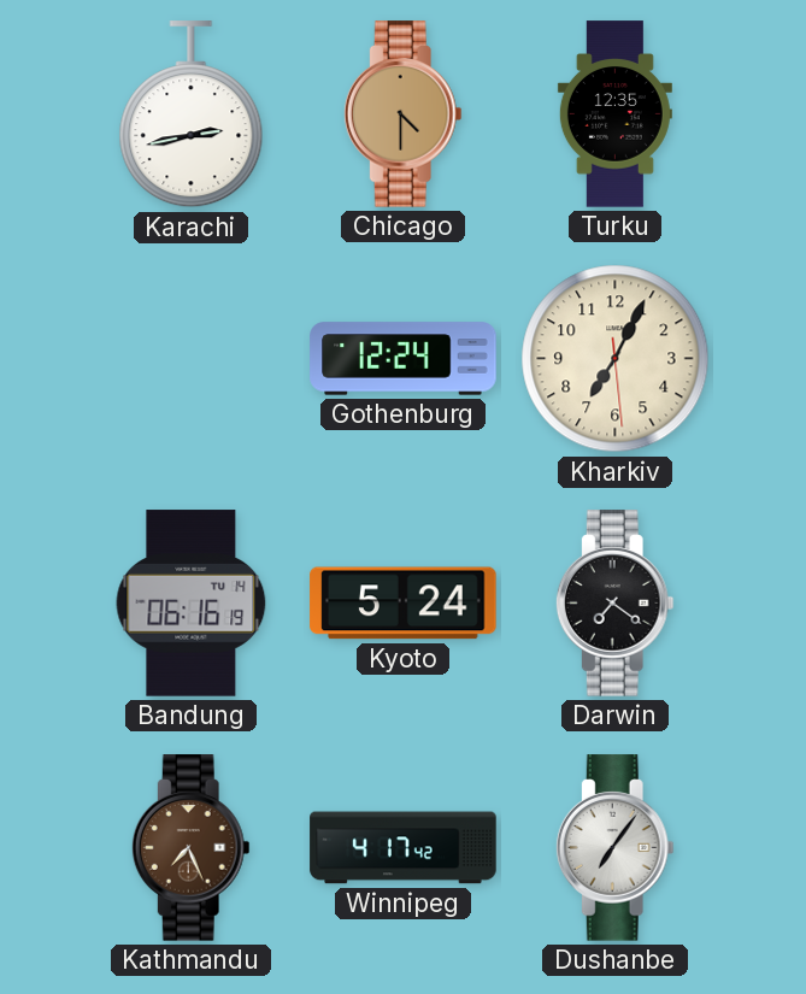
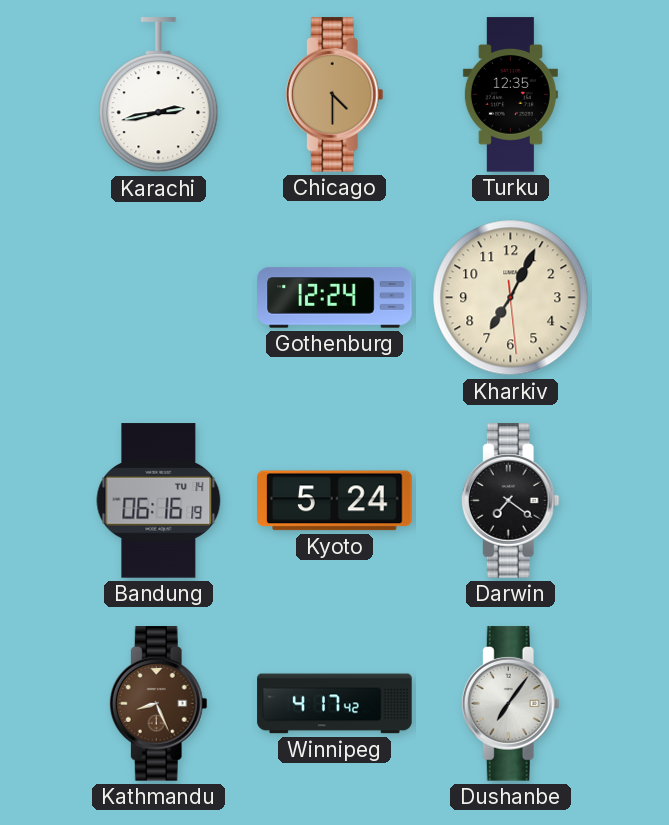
Kathmandu: 7:26 -> 8:26 (158, 704)
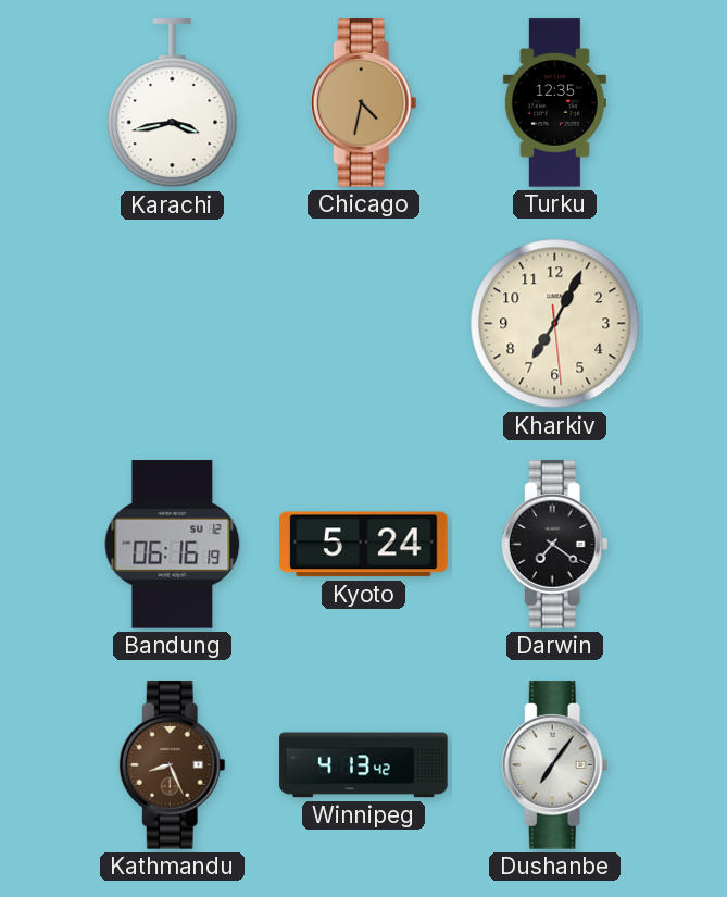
Karachi: 2:43 -> 3:43 (173, 103)
Chicago: 4:30 -> 4:32 (363, 103)
Gothenburg: 12:24 -> none (335, 298)
Bandung date: TU 14 -> SU 12 (173, 545)
Winnipeg: 4:17 -> 4:13 (364, 765)
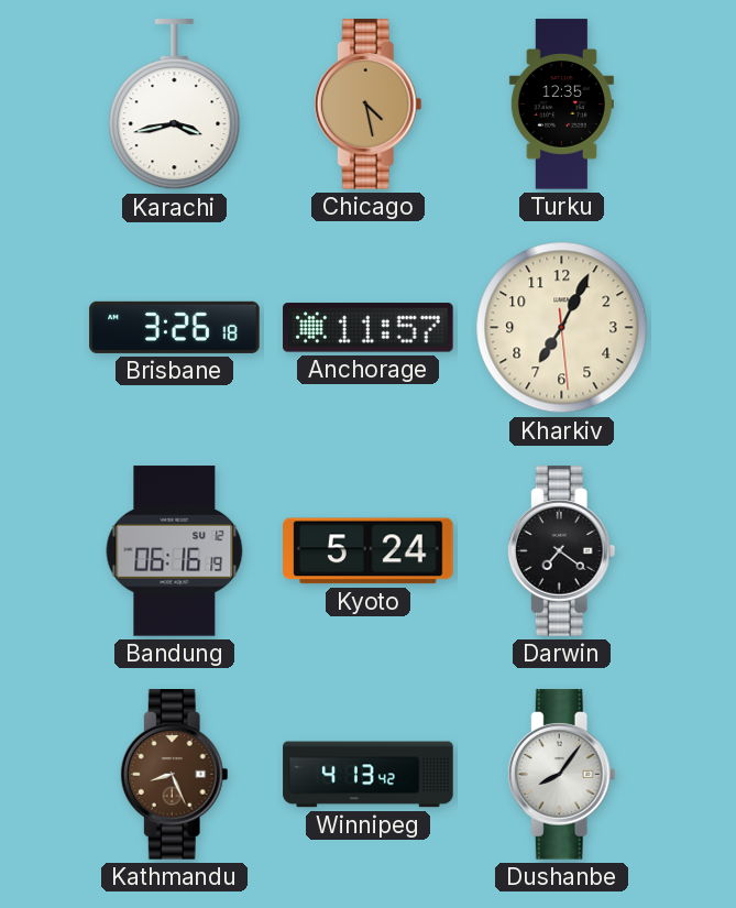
Chicago: 4:32 -> 4:28 (367, 105)
Brisbane: none -> 3:26 (175, 327)
Anchorage: none -> 11:57 (369, 328)
Dushanbe: 7:06 -> 8:06 (561, 775)
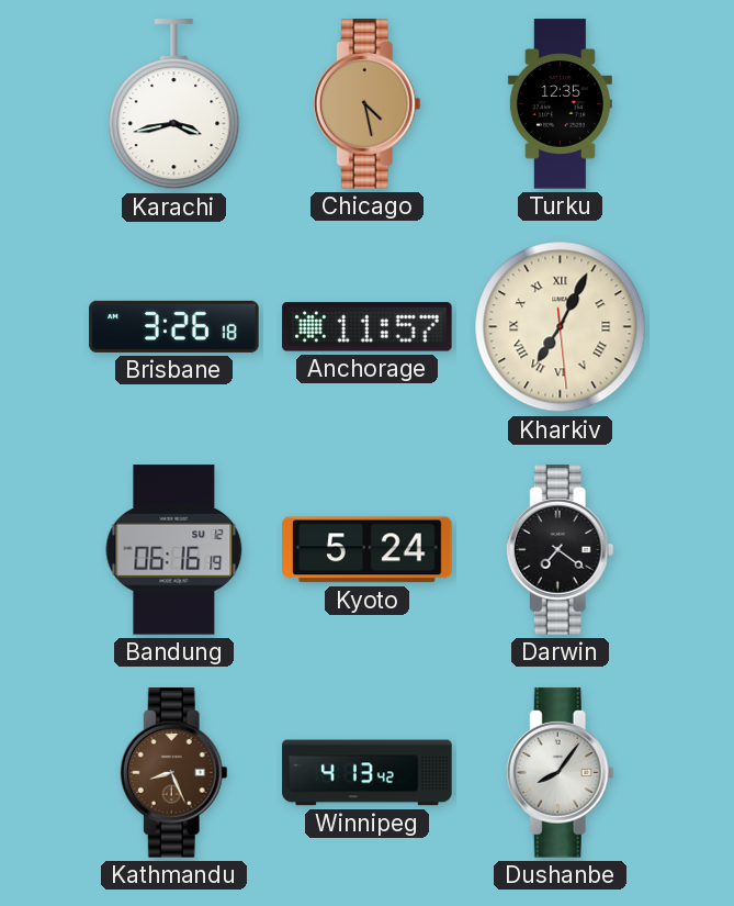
Kharkiv numerals: Arabic -> Roman (561, 327)
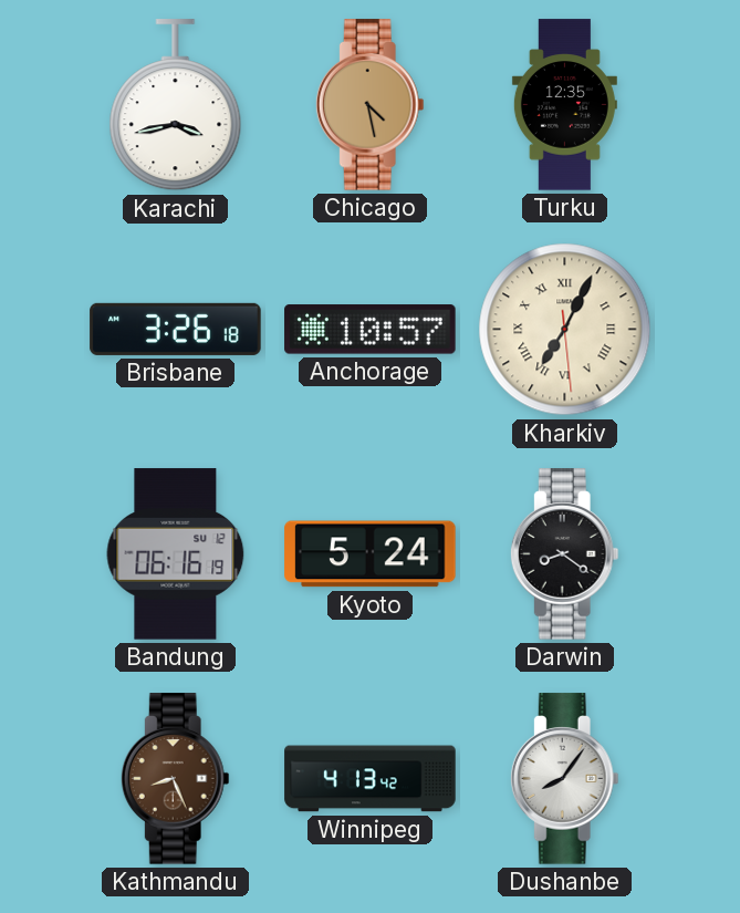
Anchorage: 11:57 -> 10:57 (371, 330)
Darwin: 7:21 -> 8:21 (564, 554)
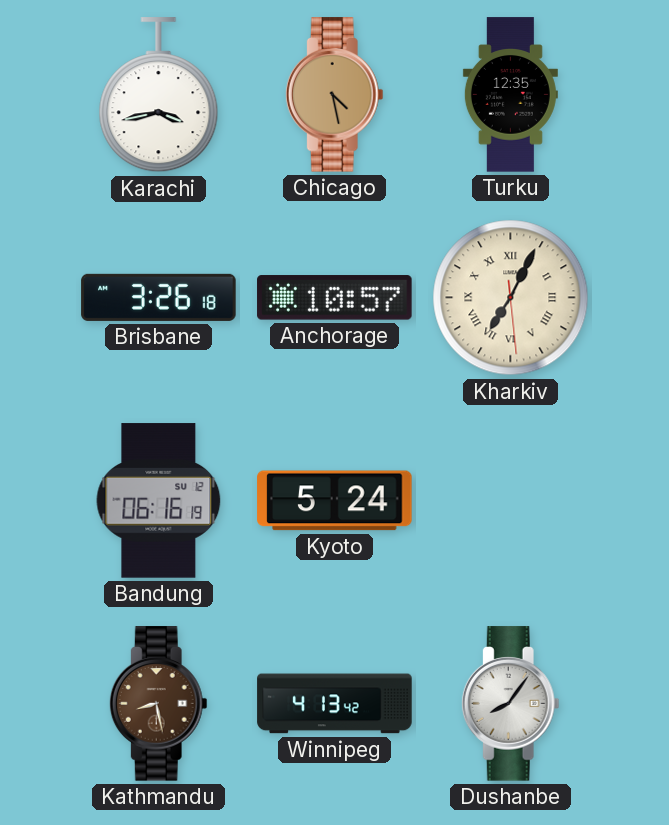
Darwin: 8:21 -> none (564, 554)
Kathmandu: 8:26 -> 8:28 (158, 704)
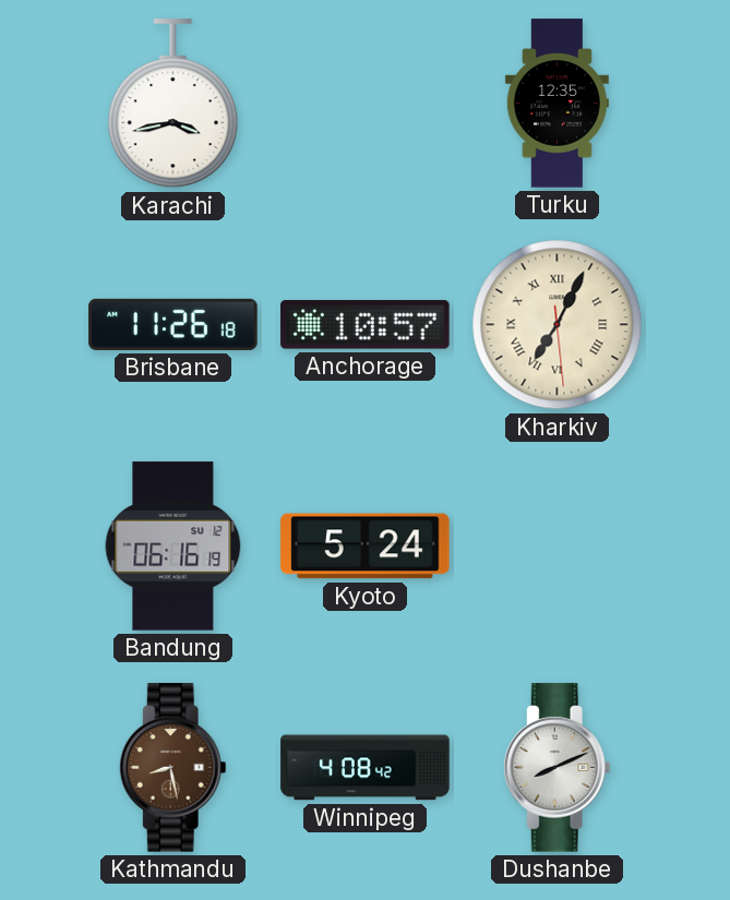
Chicago: 4:28 -> none (334, 95)
Brisbane: 3:26 -> 11:26 (173, 324)
Winnipeg: 4:13 -> 4:08 (366, 768)
Dushanbe: 8:06 -> 8:11 (557, 768)
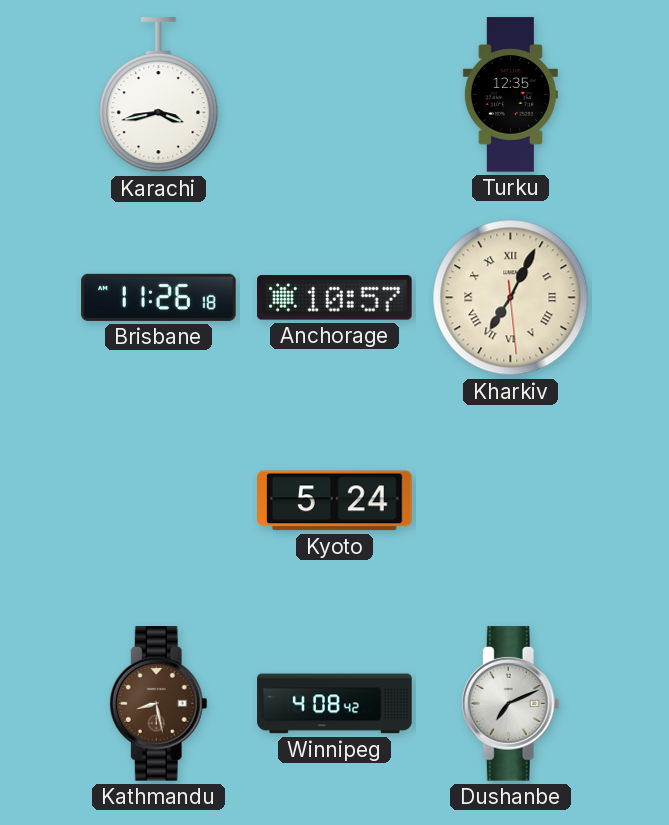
Bandung: 06:16 -> none (173, 547)
Dushanbe: 8:11 -> 7:11 (510, 704)
